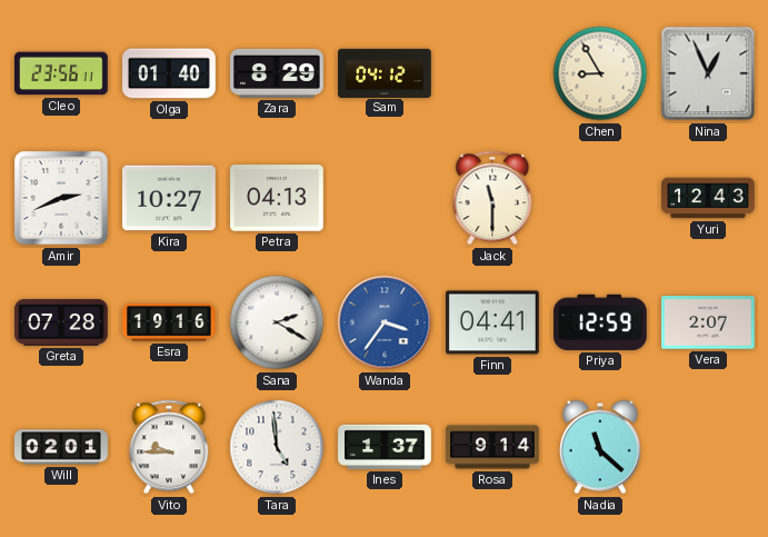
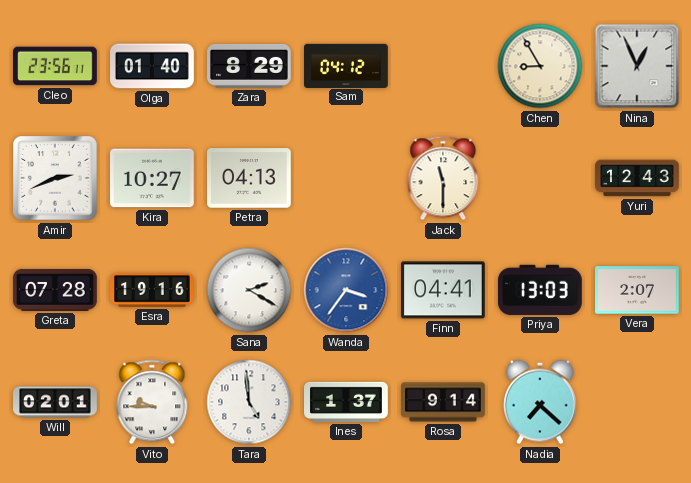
Priya: 12:59 -> 13:03 (541, 290)
Nadia: 11:22 -> 7:22 (540, 402)
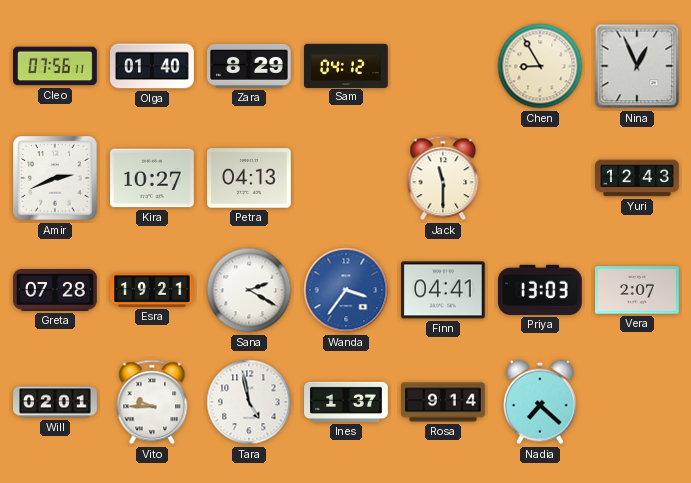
Cleo: 23:56 -> 07:56 (56, 66)
Esra: 19:16 -> 19:21 (152, 291)
Tara: 4:59 -> 4:58 (249, 402)
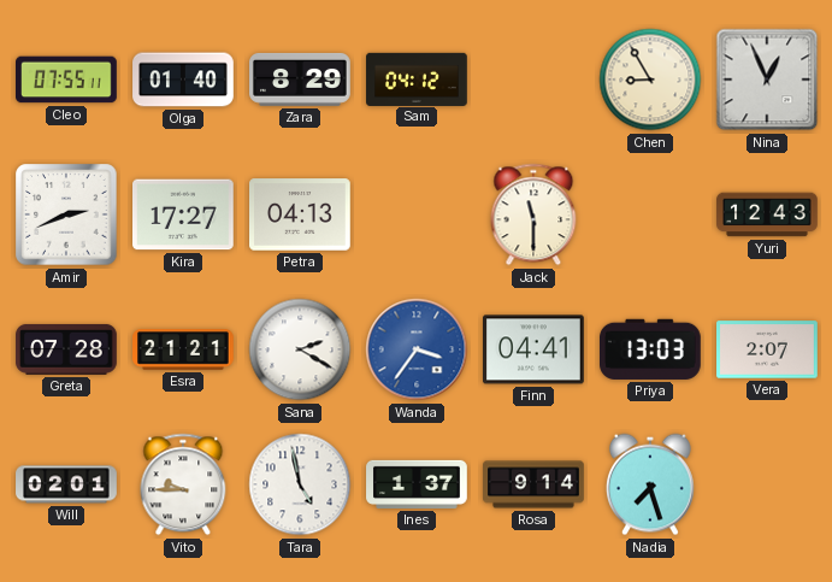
Cleo: 07:56 -> 07:55 (67, 80)
Kira: 10:27 -> 17:27 (184, 214)
Esra: 19:21 -> 21:21 (183, 351)
Nadia: 7:22 -> 7:27 (650, 484)
